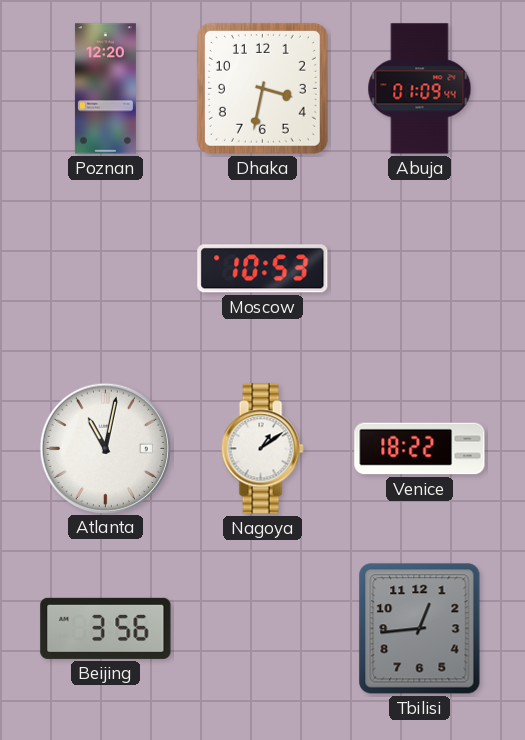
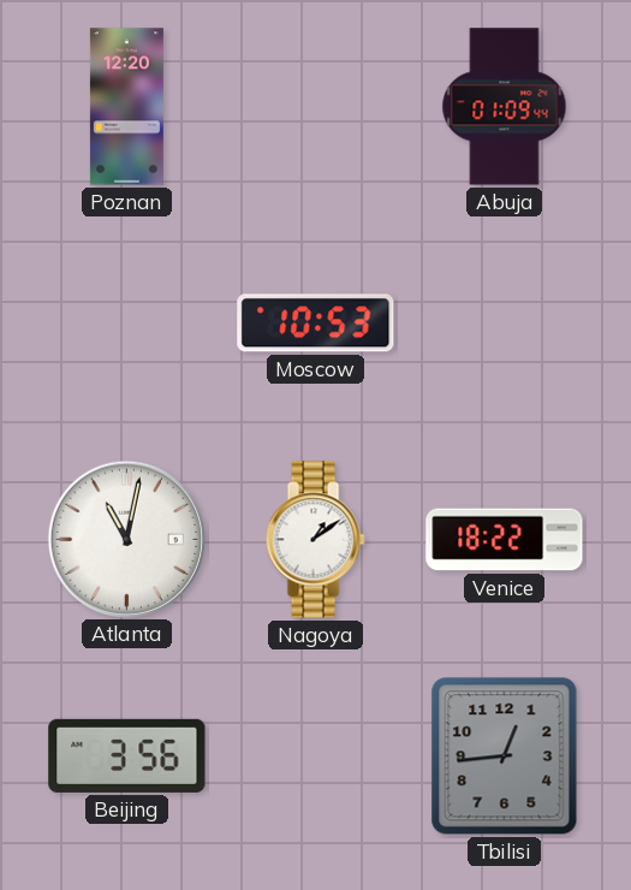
Dhaka: 3:32 -> none (262, 88)
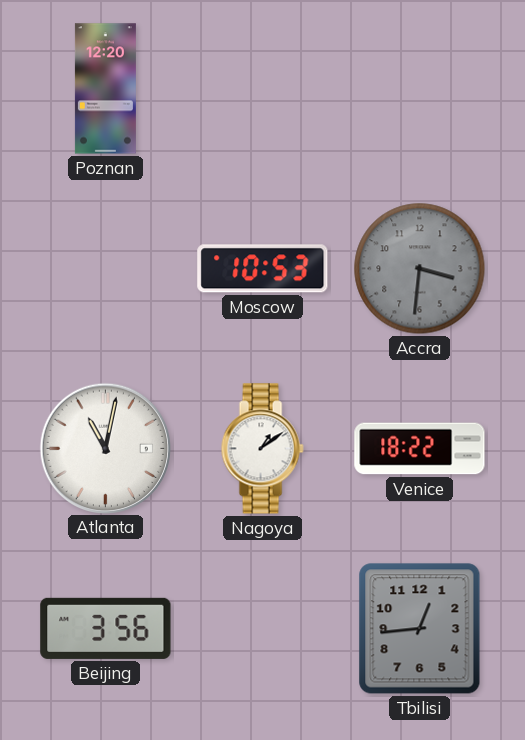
Abuja: 01:09 -> none (505, 107)
Accra: none -> 3:31 (420, 269)
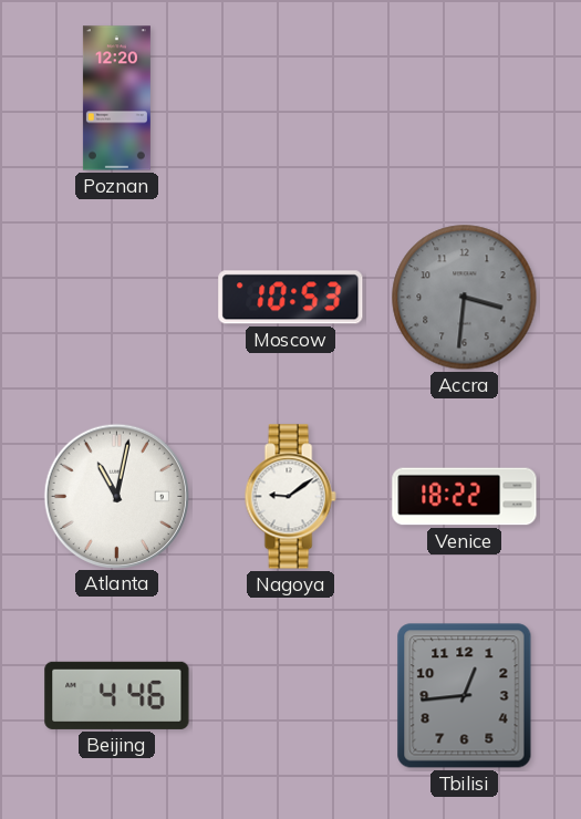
Nagoya: 1:09 -> 9:09 (290, 497)
Beijing: 3:56 -> 4:46 (117, 695)
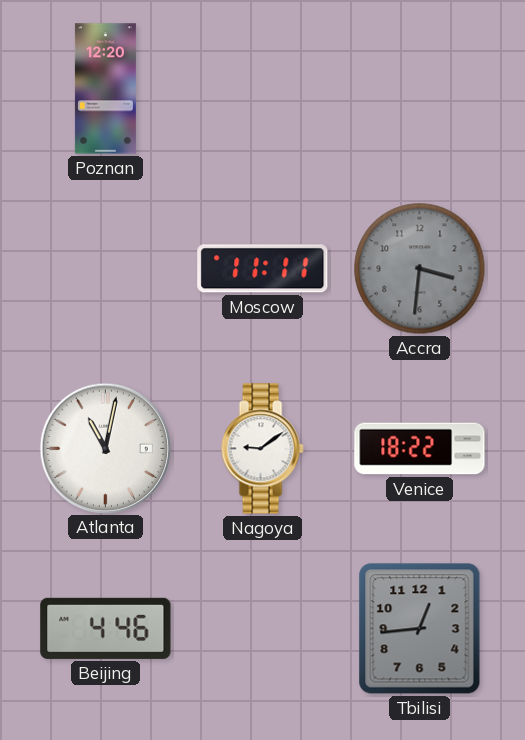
Moscow: 10:53 -> 11:11 (263, 269)
